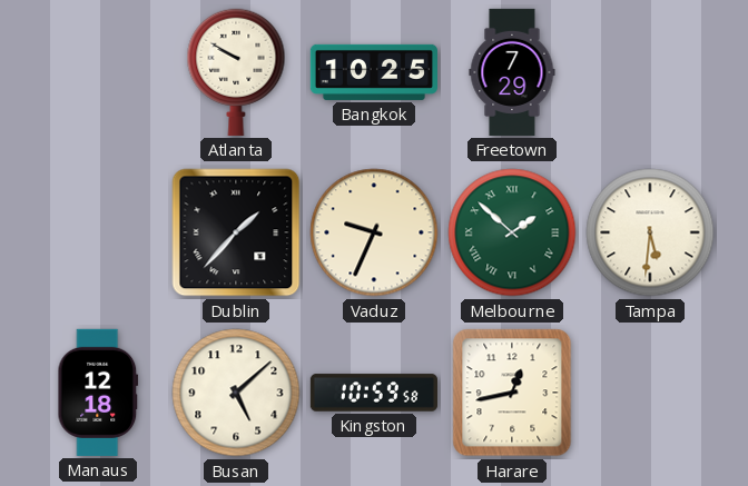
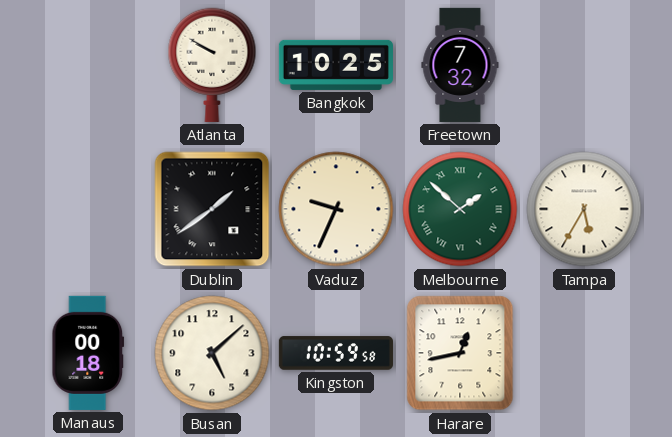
Freetown: 7:29 -> 7:32 (460, 65)
Dublin: 1:37 -> 1:39 (212, 209)
Tampa: 5:31 -> 5:35 (584, 209)
Manaus: 12:18 -> 00:18 (88, 353)
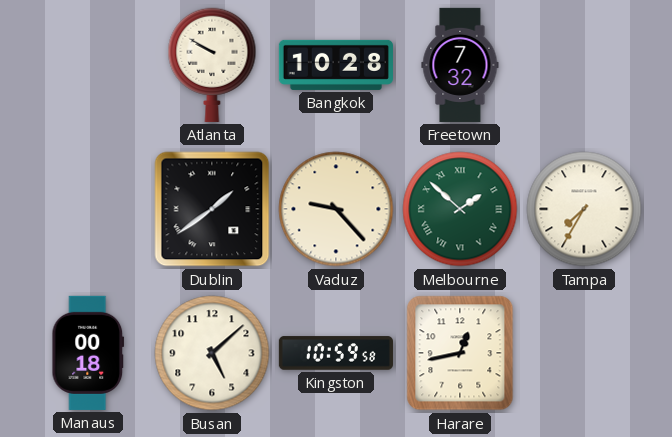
Bangkok: 10:25 -> 10:28 (336, 65)
Vaduz: 9:34 -> 9:23 (336, 209)
Tampa: 5:35 -> 7:35 (584, 209)
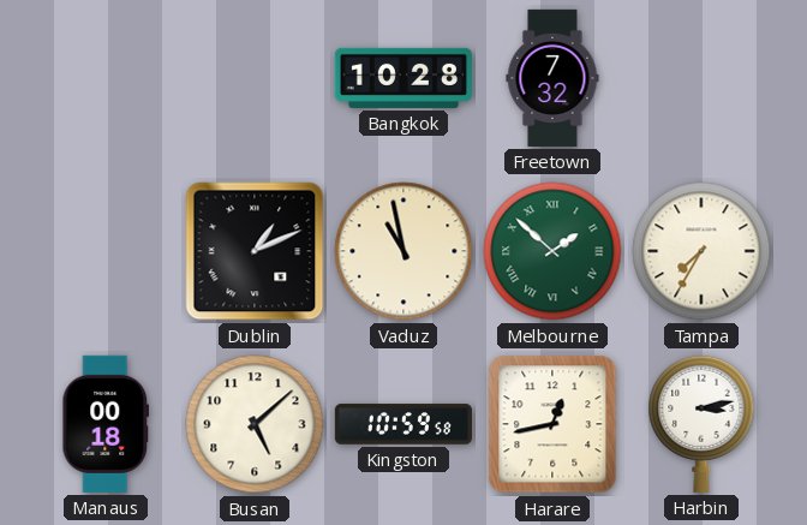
Atlanta: 9:50 -> none (212, 65)
Dublin: 1:39 -> 1:11 (255, 251)
Vaduz: 9:23 -> 10:58 (403, 251)
Harbin: none -> 3:13 (701, 424)
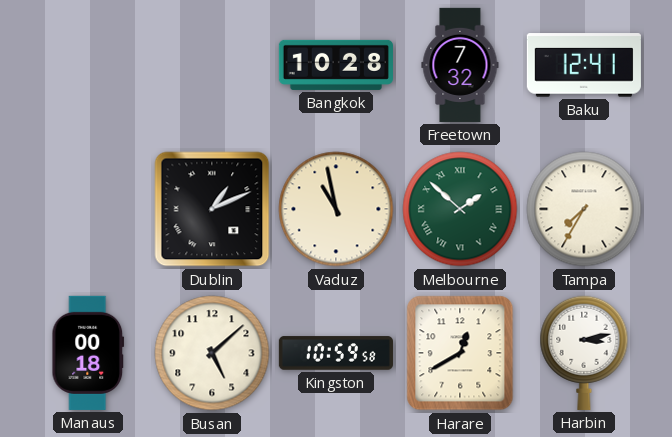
Baku: none -> 12:41 (584, 65)
Harare: 12:43 -> 12:40 (460, 353)
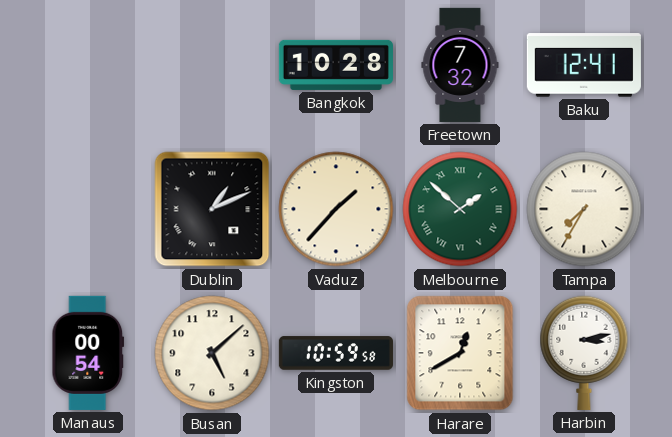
Vaduz: 10:58 -> 1:37 (336, 209)
Manaus: 00:18 -> 00:54 (88, 353)
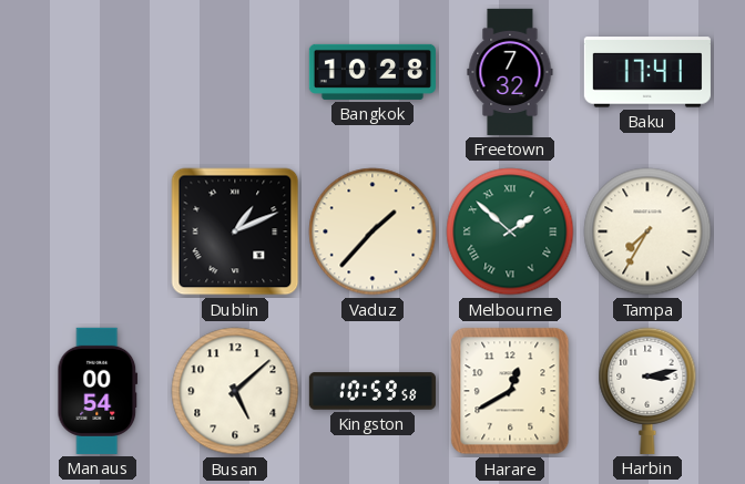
Baku: 12:41 -> 17:41 (647, 72)
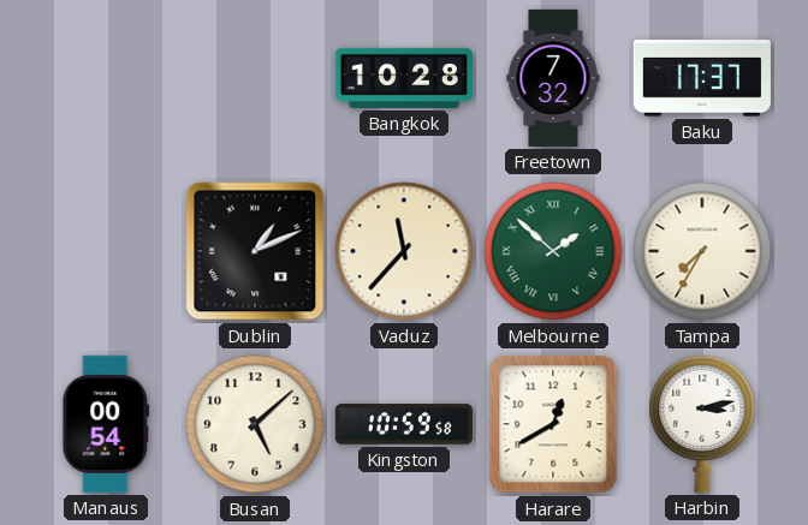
Baku: 17:41 -> 17:37 (702, 78)
Vaduz: 1:37 -> 11:37 (404, 251)
